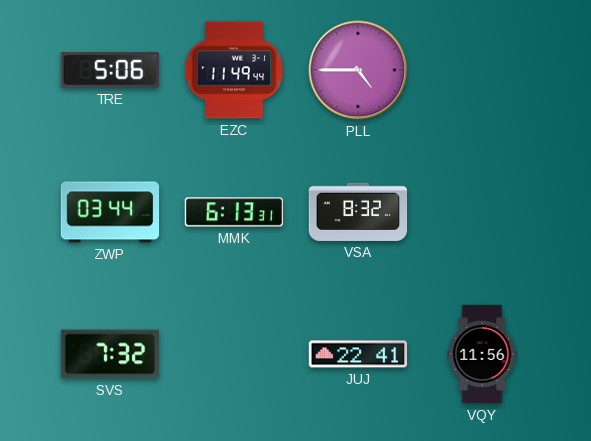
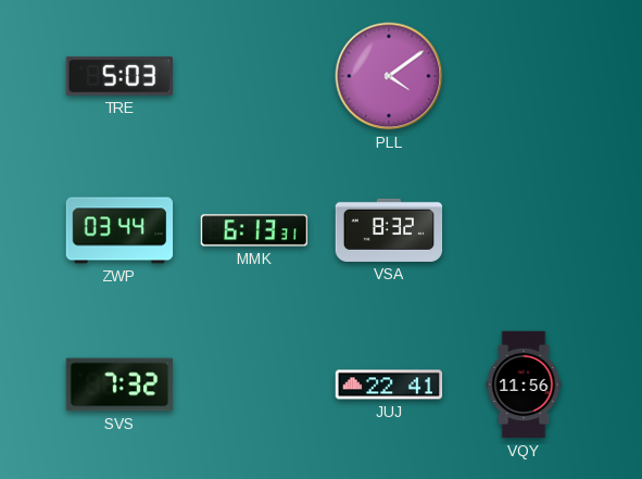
TRE: 5:06 -> 5:03 (118, 76)
EZC: 11:49 -> none (234, 70)
PLL: 4:45 -> 4:09 (389, 76)
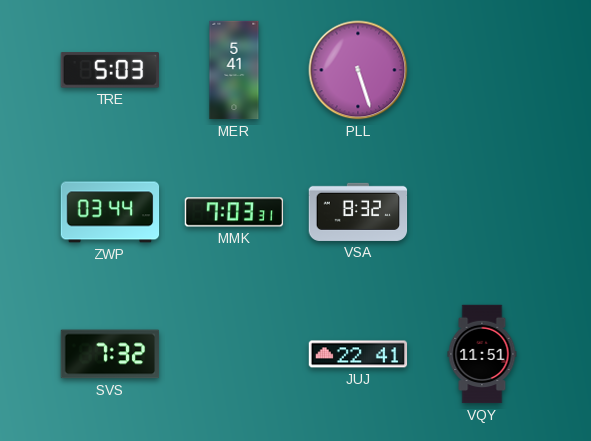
MER: none -> 5:41 (234, 70)
PLL: 4:09 -> 5:27 (358, 70)
MMK: 6:13 -> 7:03 (234, 212)
VQY: 11:56 -> 11:51 (482, 354)
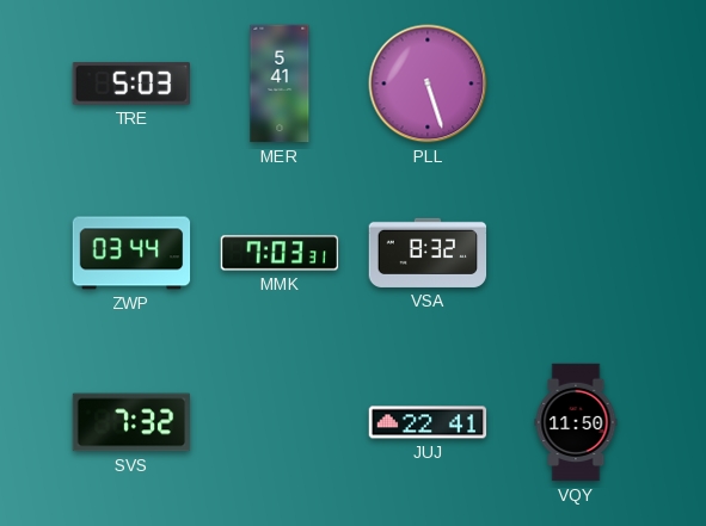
VQY: 11:51 -> 11:50 (576, 422)
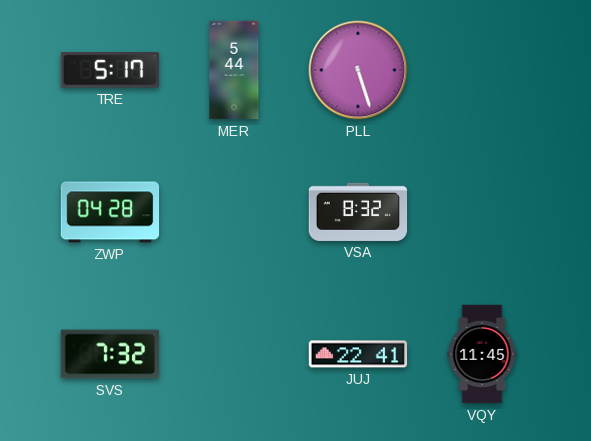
TRE: 5:03 -> 5:17 (109, 70)
MER: 5:41 -> 5:44 (234, 70)
ZWP: 03:44 -> 04:28 (110, 212)
MMK: 7:03 -> none (280, 253)
VQY: 11:50 -> 11:45 (482, 354)
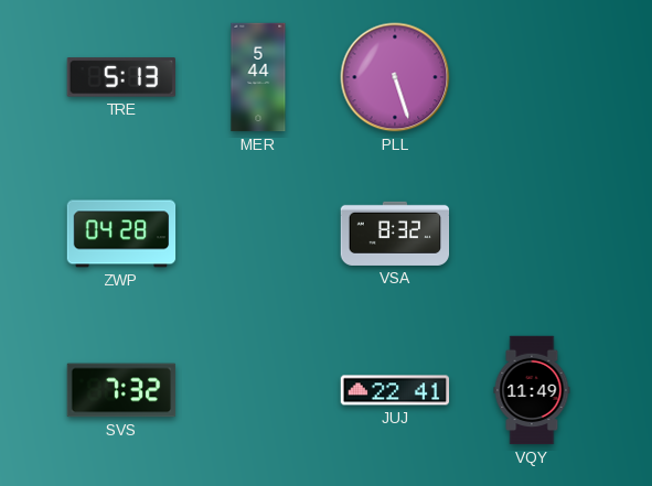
TRE: 5:17 -> 5:13 (120, 77)
VQY: 11:45 -> 11:49 (532, 390)
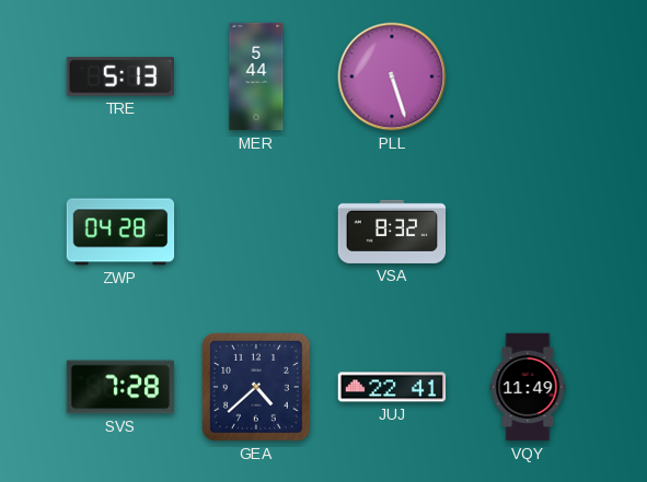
SVS: 7:32 -> 7:28 (120, 387)
GEA: none -> 4:38 (257, 388)
